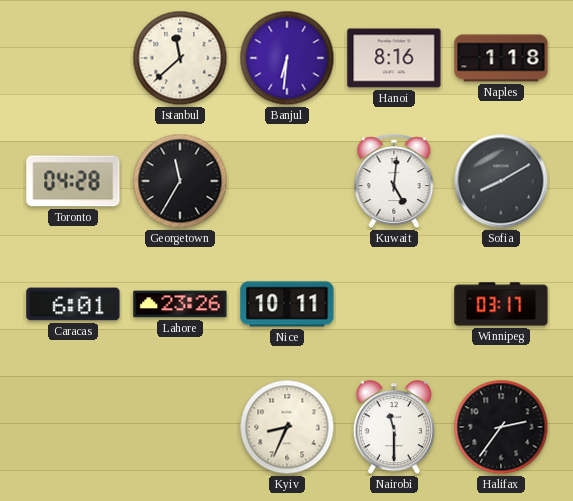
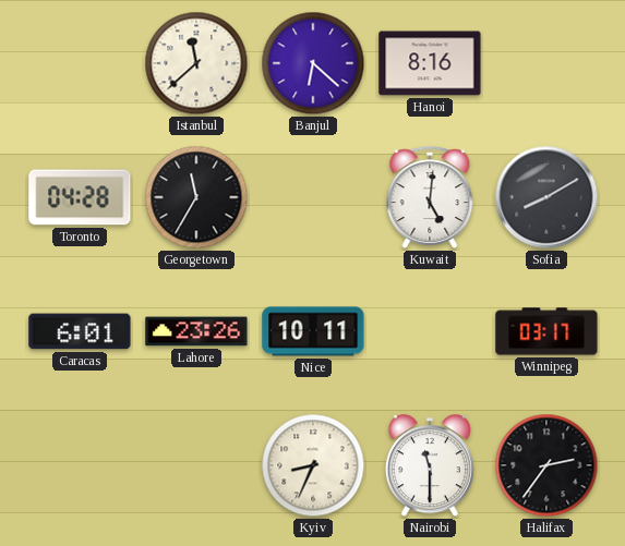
Banjul: 6:31 -> 6:22 (313, 63)
Naples: 1:18 -> none (501, 58)
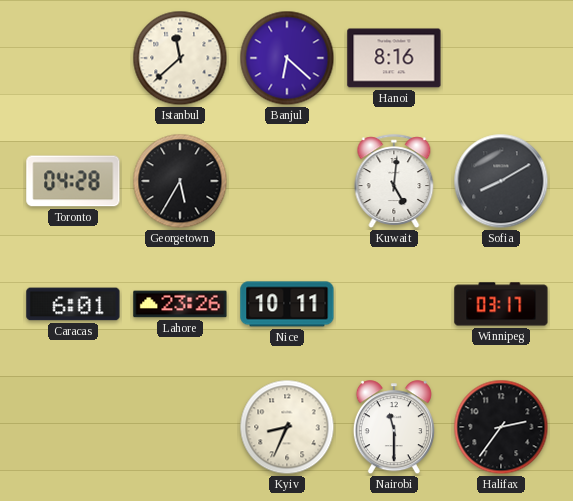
Georgetown: 11:35 -> 5:35 (180, 181)
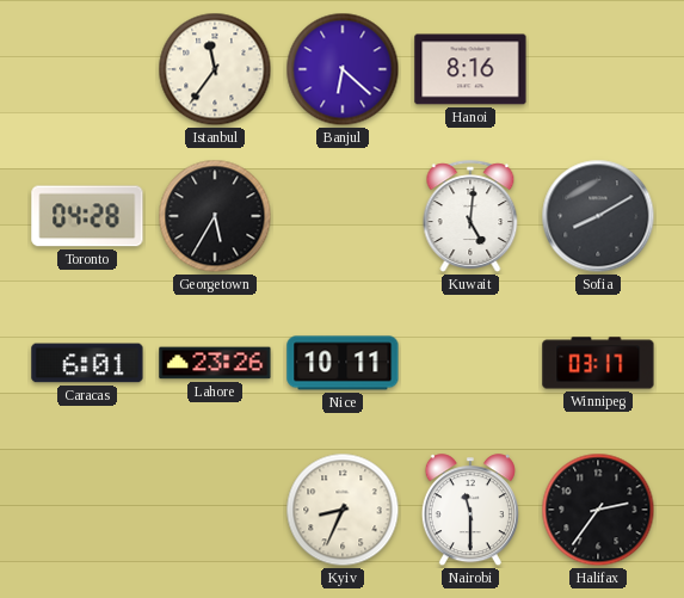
Istanbul: 11:38 -> 11:36 (215, 69)
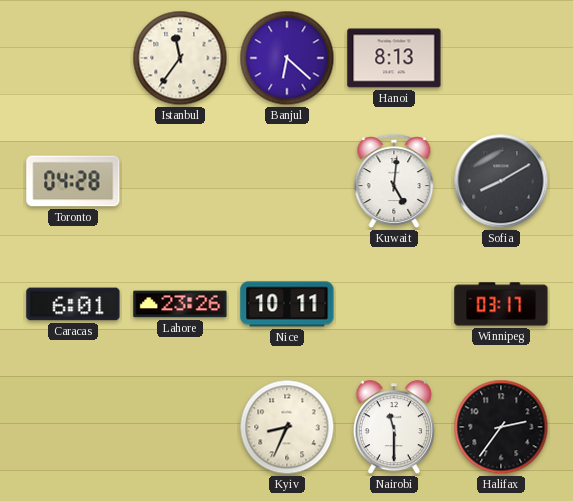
Hanoi: 8:16 -> 8:13 (394, 58)
Georgetown: 5:35 -> none (215, 216)
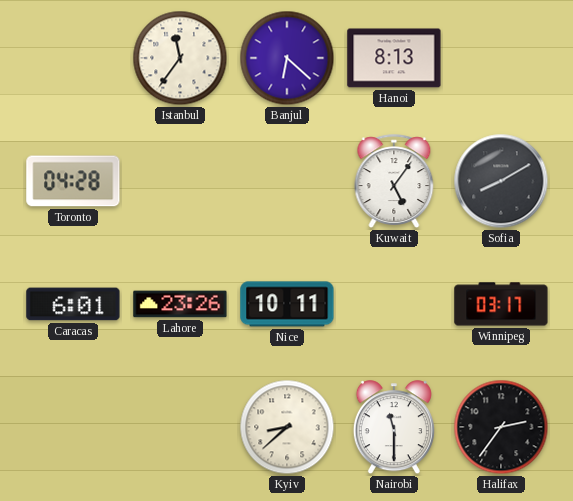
Kuwait: 5:01 -> 5:06 (394, 181)
Kyiv: 8:34 -> 8:38 (287, 427)
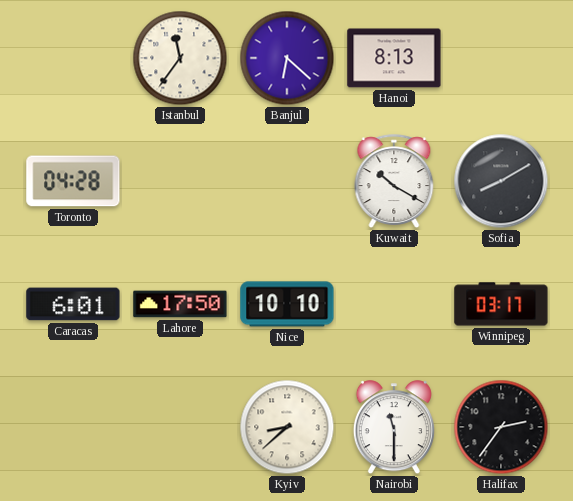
Kuwait: 5:06 -> 10:20 (394, 181)
Lahore: 23:26 -> 17:50 (180, 304)
Nice: 10:11 -> 10:10 (287, 304)
